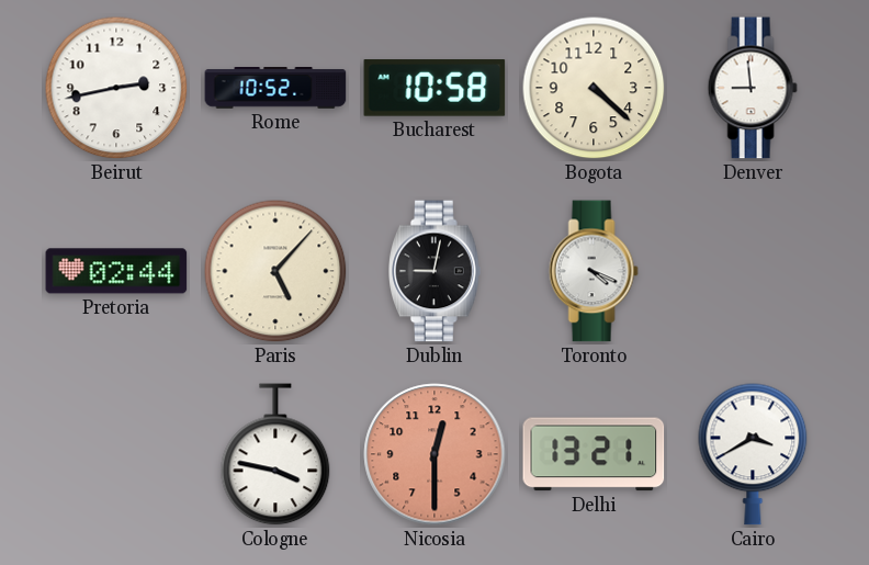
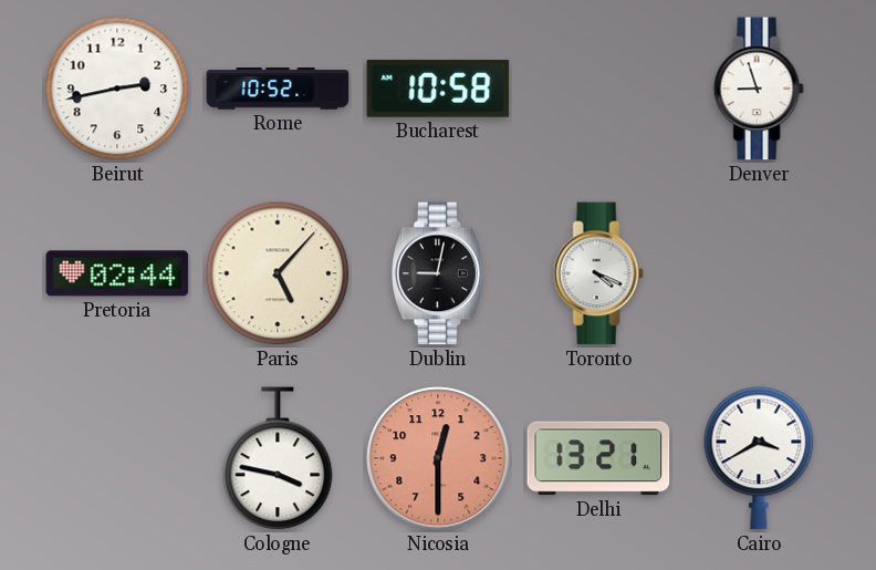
Bogota: 4:22 -> none (594, 88)
Denver: 8:59 -> 8:57 (759, 89)
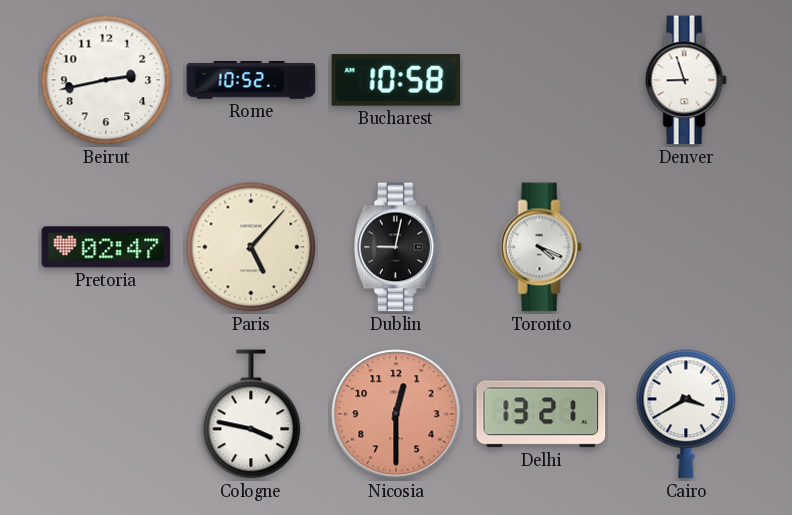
Pretoria: 02:44 -> 02:47 (106, 247)
